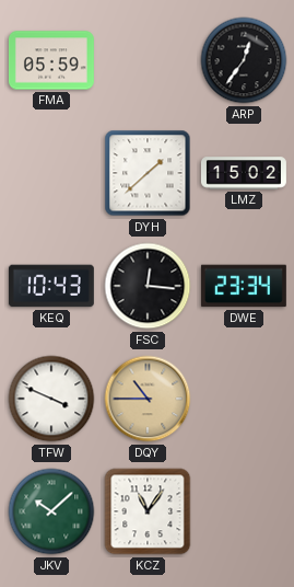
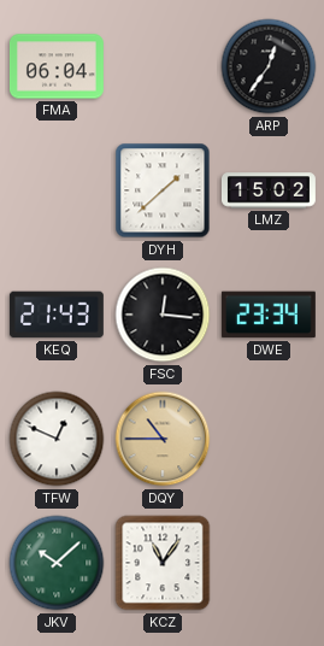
FMA: 05:59 -> 06:04 (57, 66)
KEQ: 10:43 -> 21:43 (57, 315)
TFW: 3:49 -> 12:49 (57, 439)
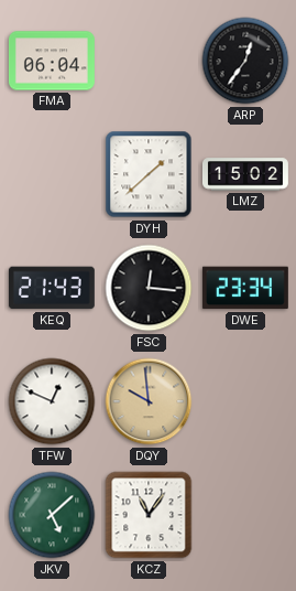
DQY: 10:45 -> 9:59 (149, 401)
JKV: 10:08 -> 5:08 (52, 515)
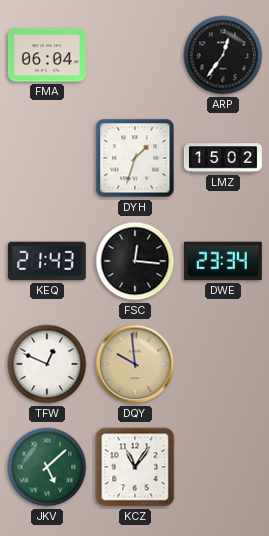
DYH: 1:38 -> 1:33 (135, 158)
